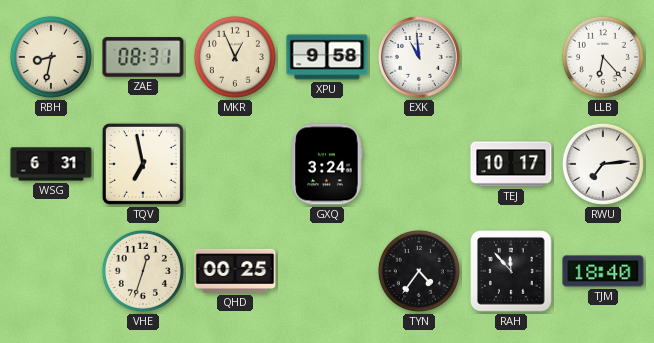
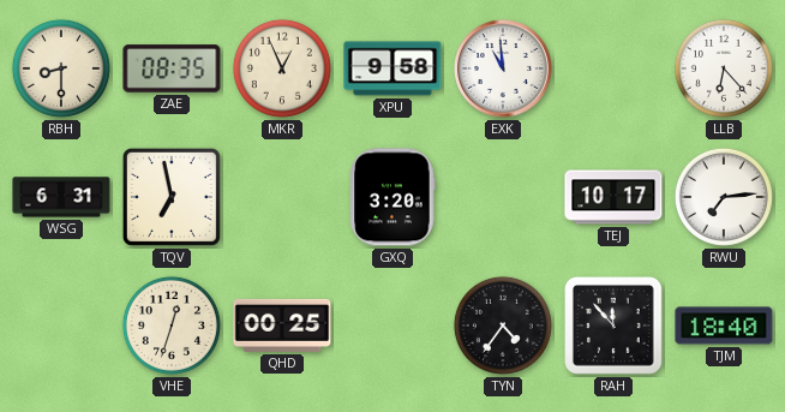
RBH: 8:32 -> 8:30 (61, 68)
ZAE: 08:31 -> 08:35 (172, 68)
GXQ: 3:24 -> 3:20 (392, 197)
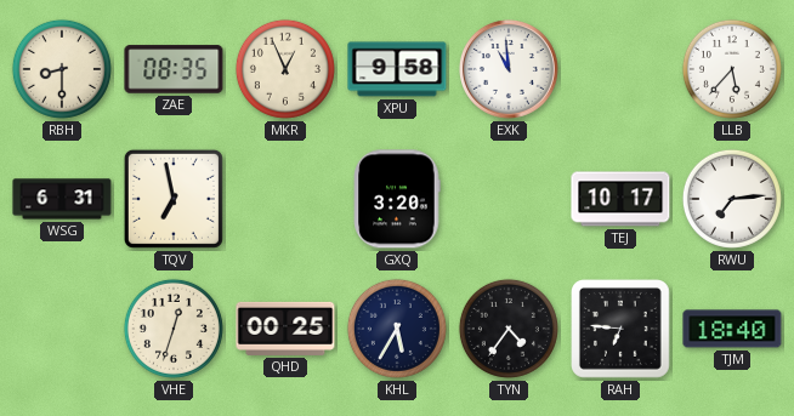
LLB: 6:23 -> 5:37 (732, 69)
KHL: none -> 5:35 (397, 329)
RAH: 11:53 -> 6:46 (622, 330)
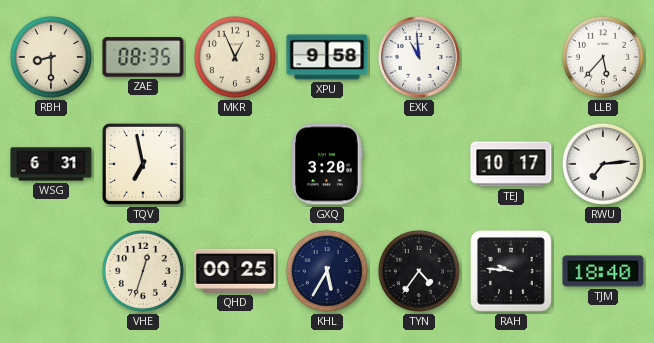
RAH: 6:46 -> 9:46 (512, 272)
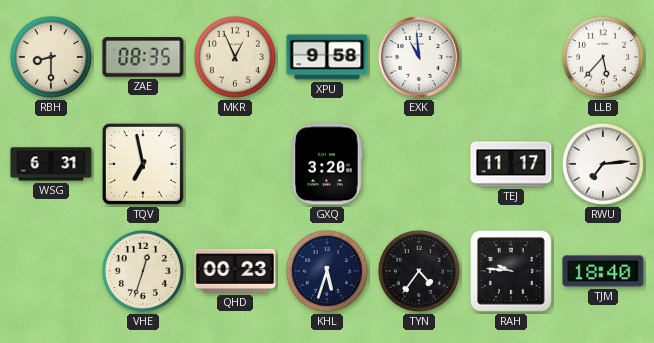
TEJ: 10:17 -> 11:17 (511, 164)
QHD: 00:25 -> 00:23 (235, 271)
KHL: 5:35 -> 5:33 (327, 271)
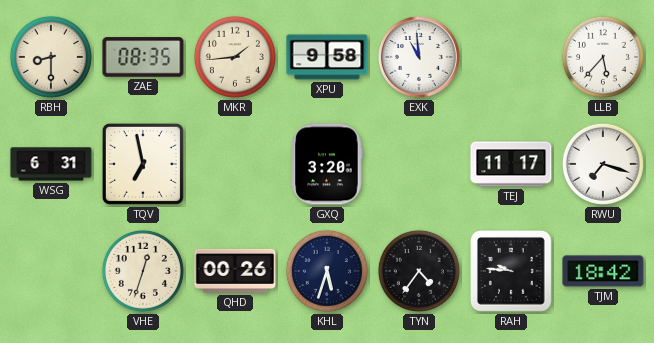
MKR: 12:56 -> 1:44 (235, 57)
RWU: 7:14 -> 7:18 (603, 164)
QHD: 00:23 -> 00:26 (235, 271)
TJM: 18:40 -> 18:42 (603, 271)
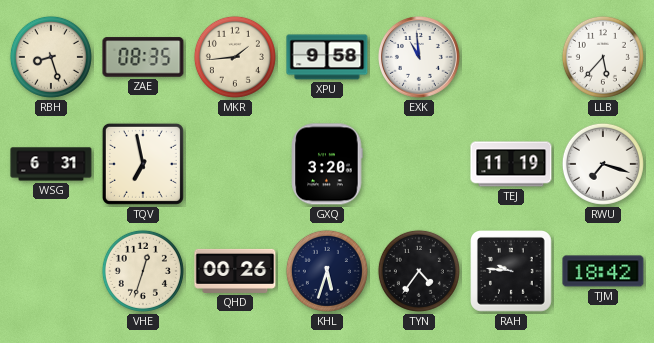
RBH: 8:30 -> 8:27 (51, 57)
TEJ: 11:17 -> 11:19 (511, 164)
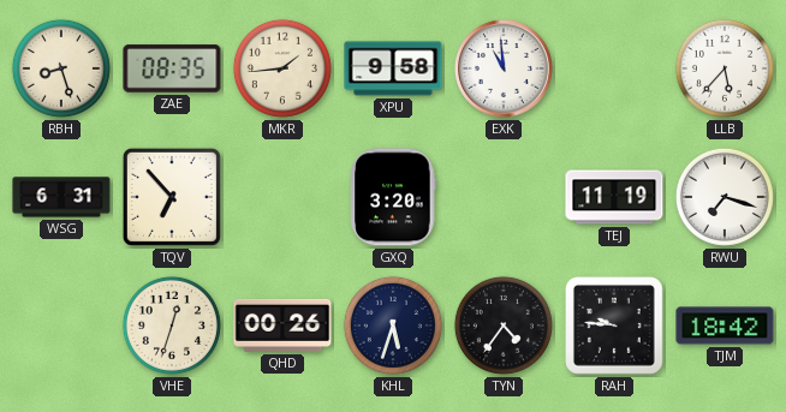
TQV: 6:58 -> 6:53 (172, 197)
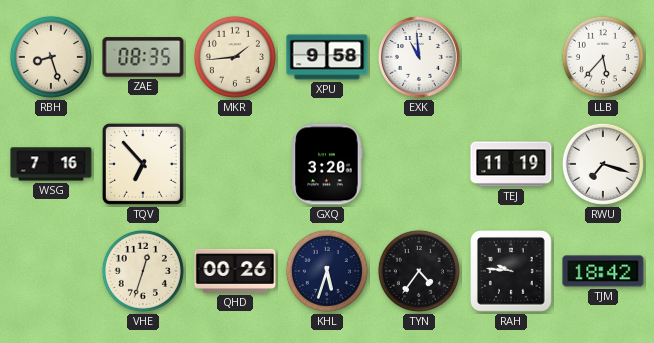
WSG: 6:31 -> 7:16 (51, 164)
